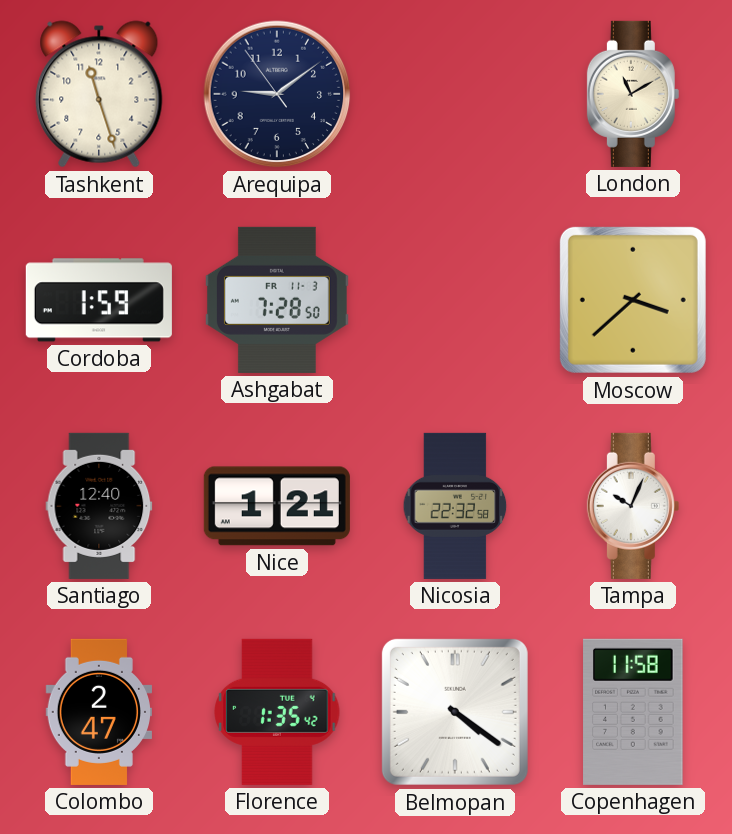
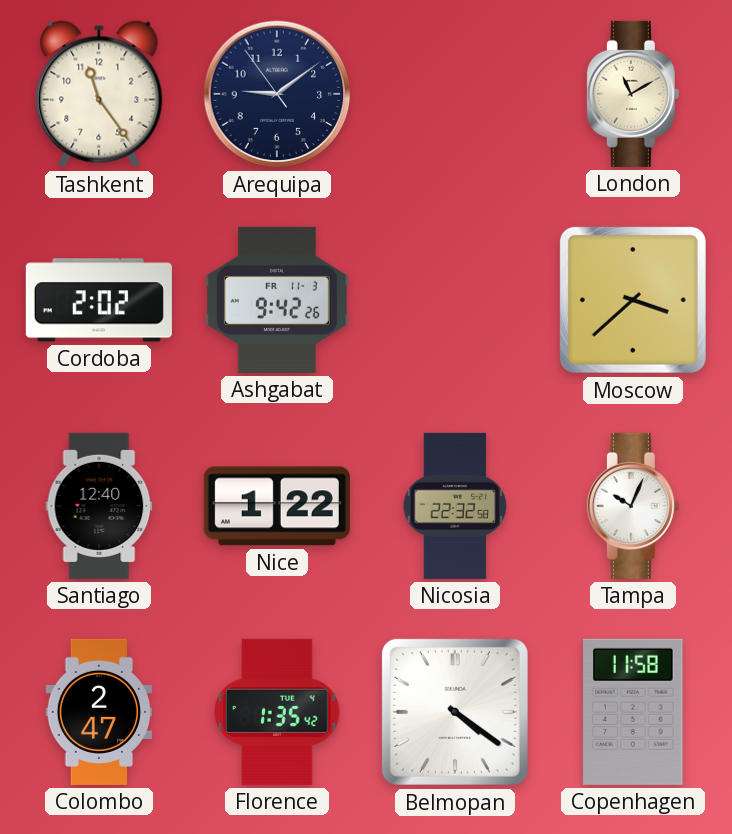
Tashkent: 11:27 -> 11:24 (99, 94)
Cordoba: 1:59 -> 2:02 (99, 300)
Ashgabat: 7:28 -> 9:42 (277, 300)
Nice: 1:21 -> 1:22 (277, 506)
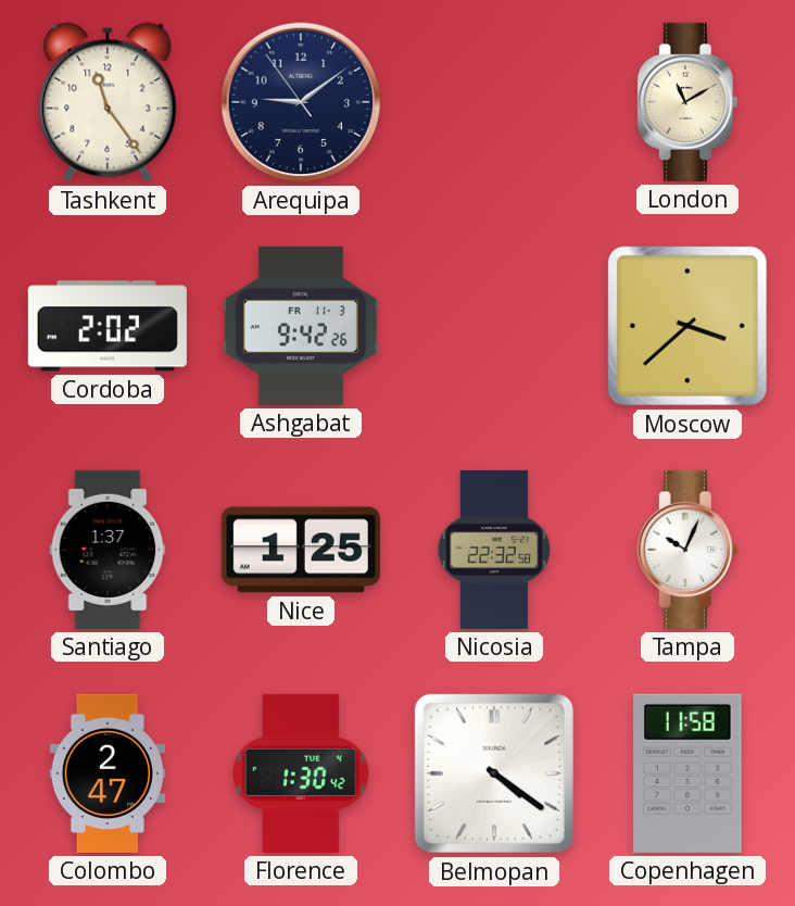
Santiago: 12:40 -> 1:37 (108, 550)
Nice: 1:22 -> 1:25 (301, 550)
Florence: 1:35 -> 1:30 (301, 773)
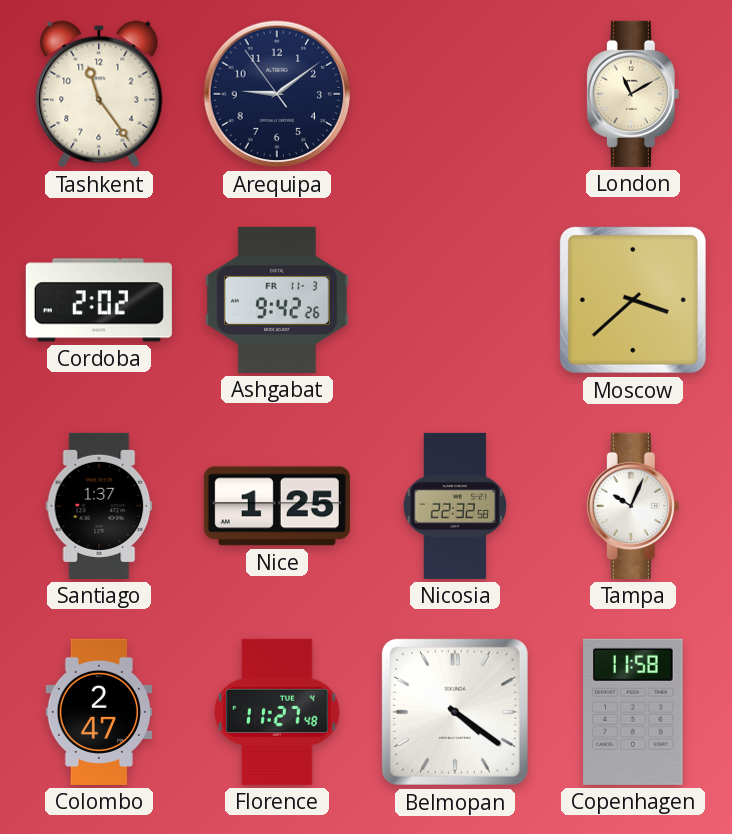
Florence: 1:30 -> 11:27 (277, 712)
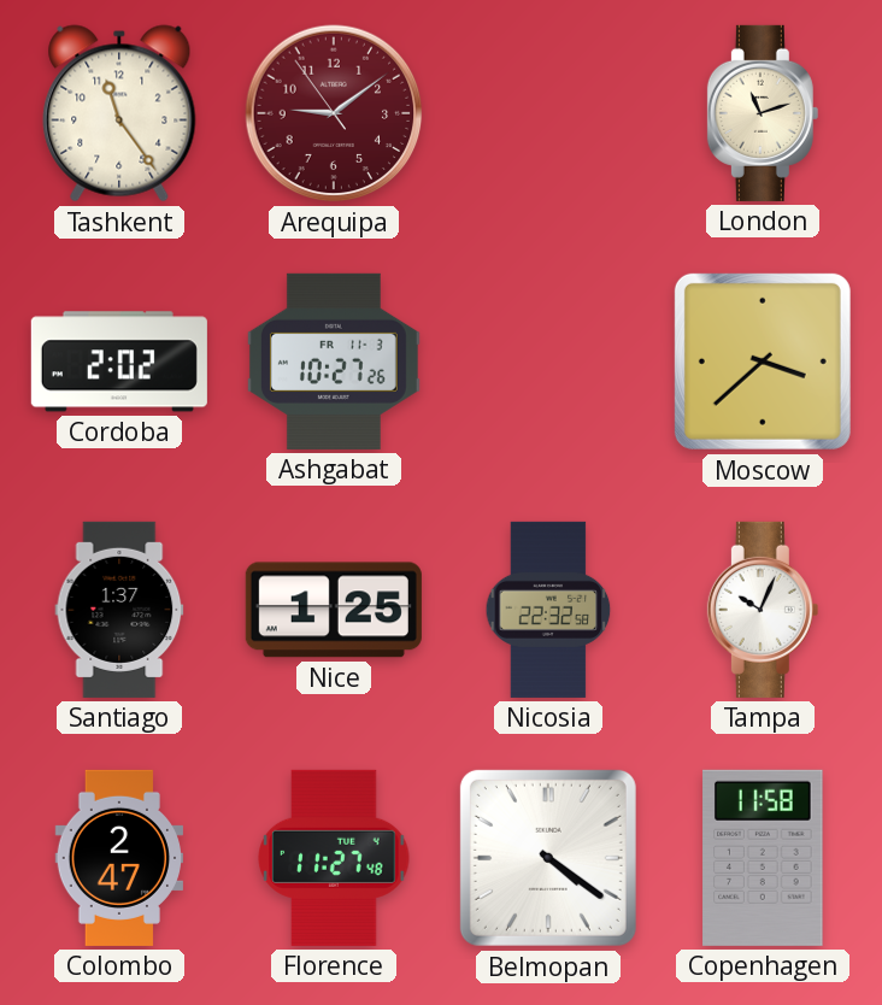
Arequipa dial: navy -> burgundy (334, 113)
London: 11:10 -> 11:12 (763, 113)
Ashgabat: 9:42 -> 10:27 (334, 362)
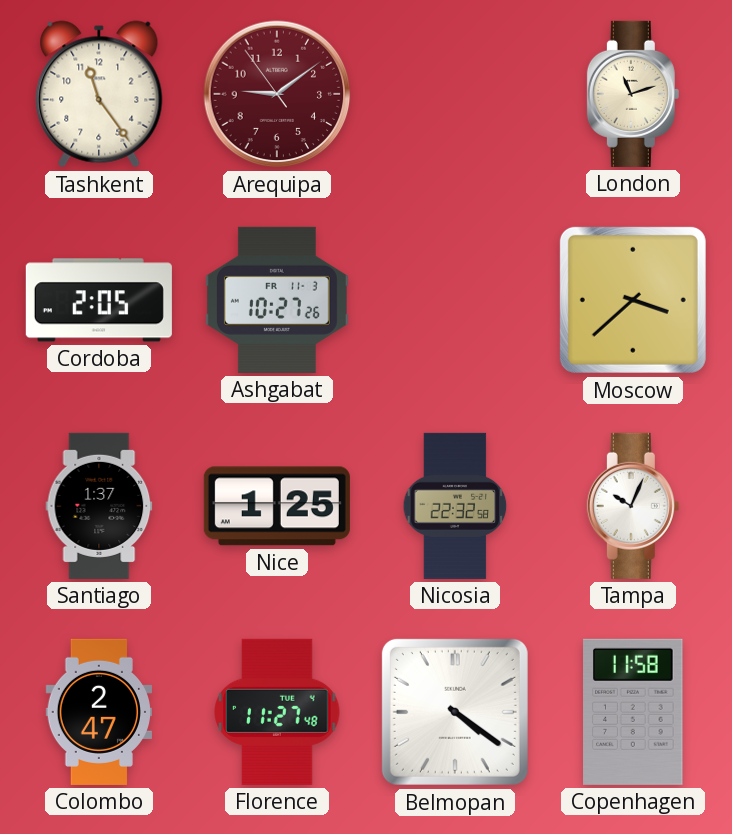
Cordoba: 2:02 -> 2:05 (99, 300)
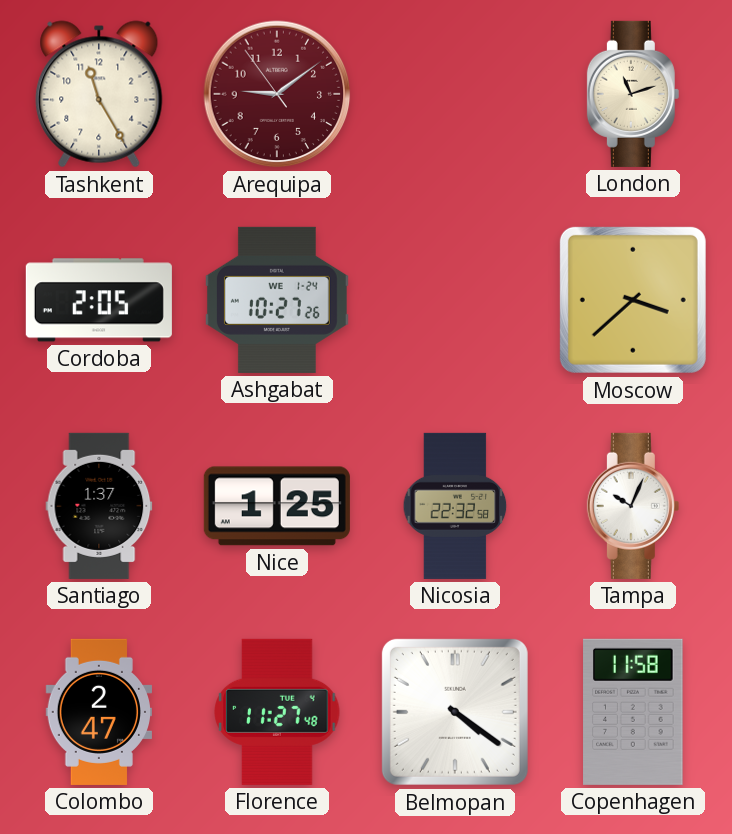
Tashkent: 11:24 -> 11:25 (99, 94)
Ashgabat date: FR 11-3 -> WE 1-24 (277, 300)
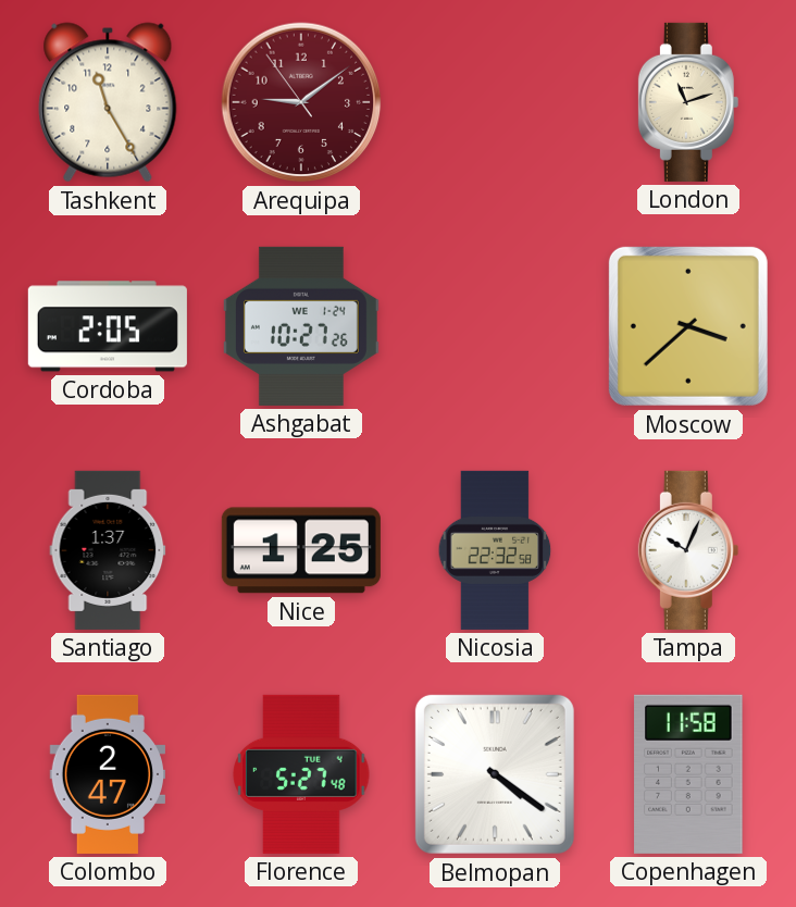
Florence: 11:27 -> 5:27 (301, 774)
